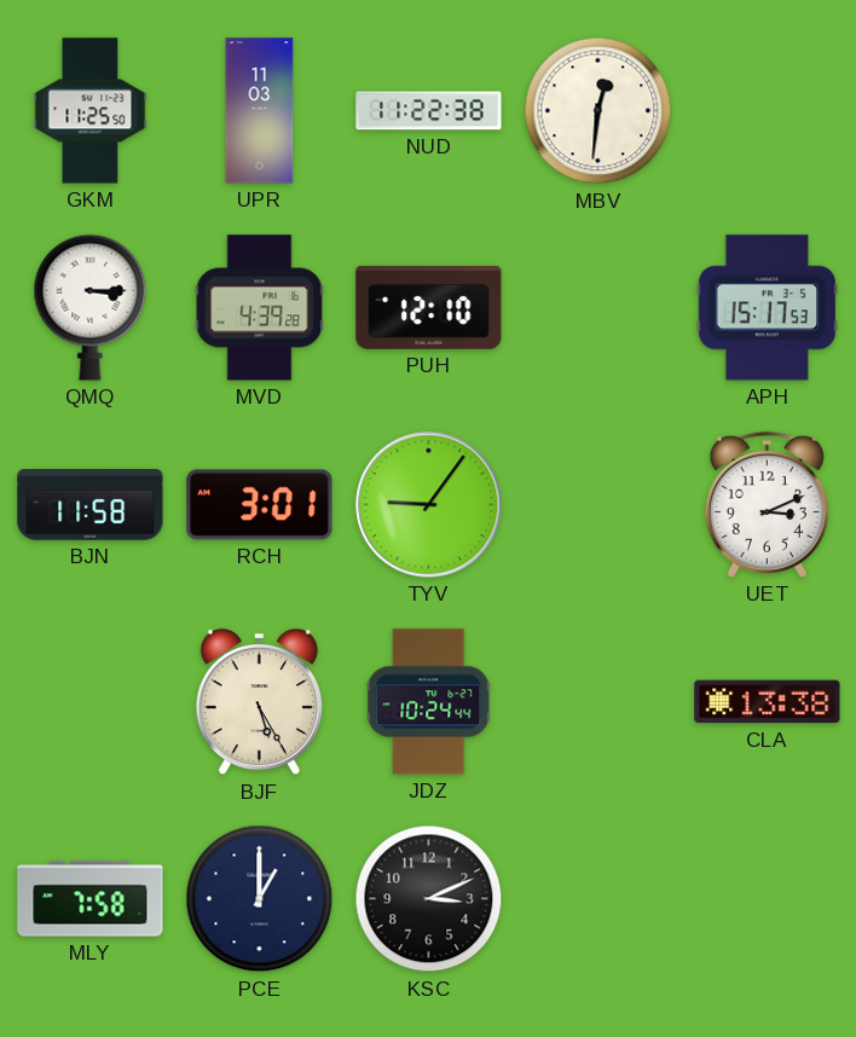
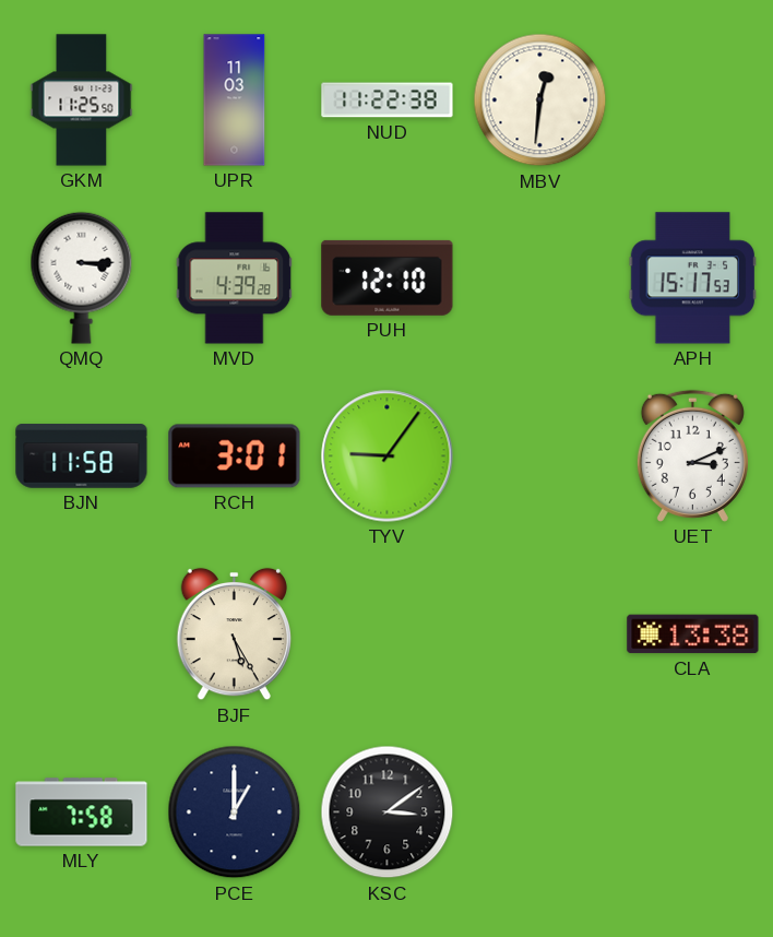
JDZ: 10:24 -> none (429, 702)
KSC: 3:11 -> 3:09 (388, 813)
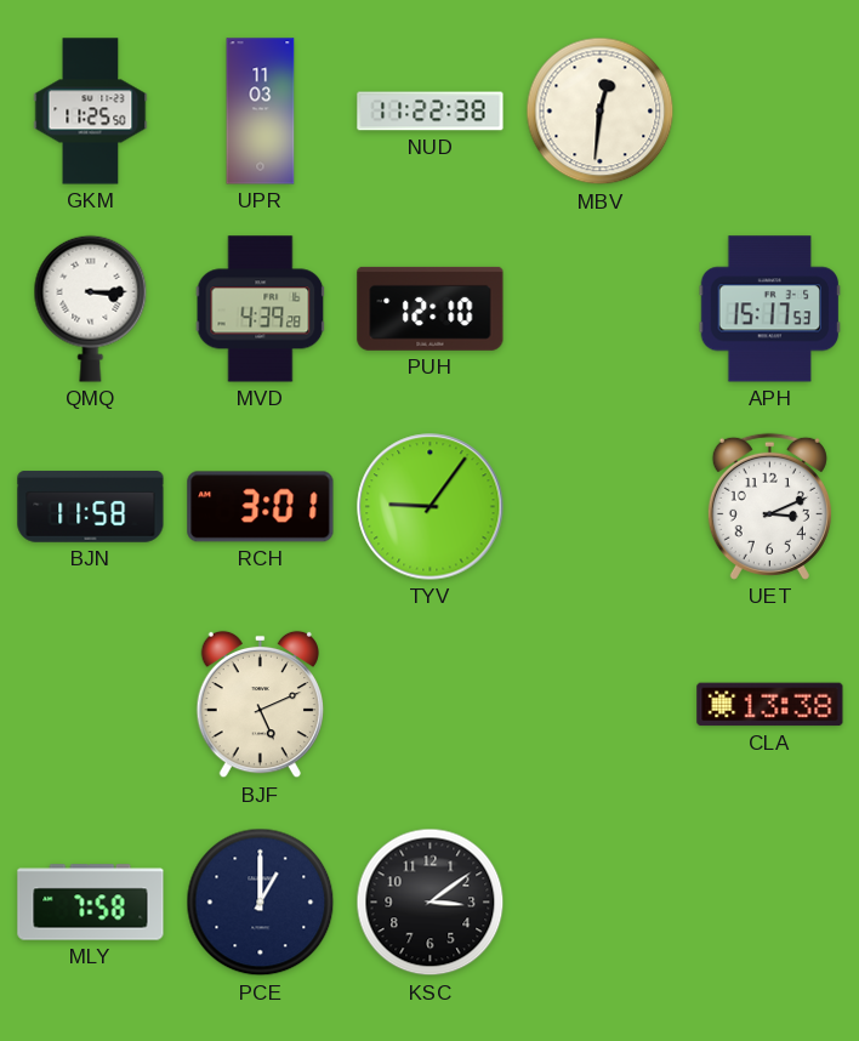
BJF: 5:25 -> 5:11 (260, 705)
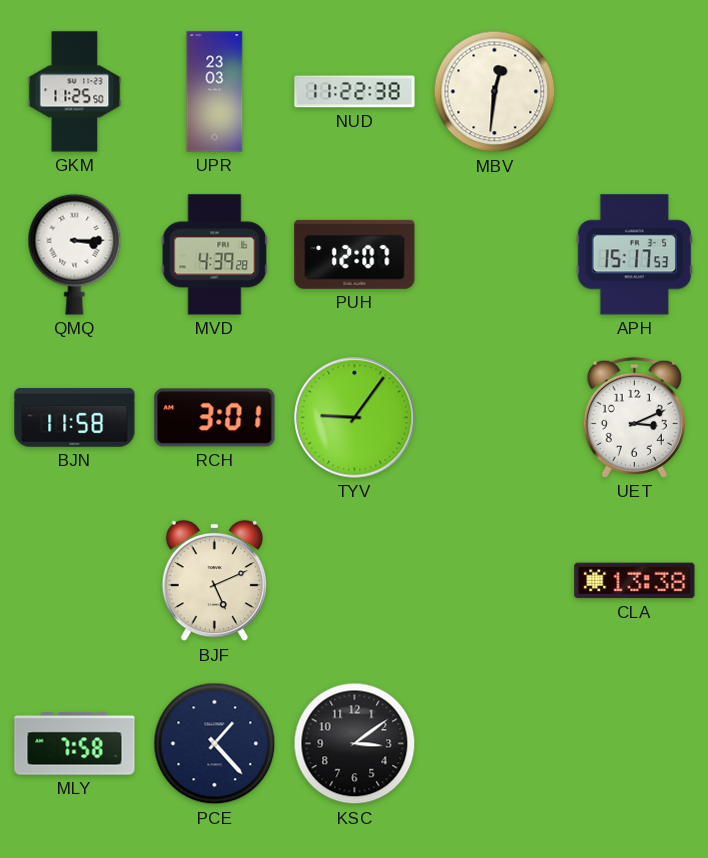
UPR: 11:03 -> 23:03 (215, 92)
PUH: 12:10 -> 12:07 (355, 254)
PCE: 1:00 -> 1:23 (215, 744)
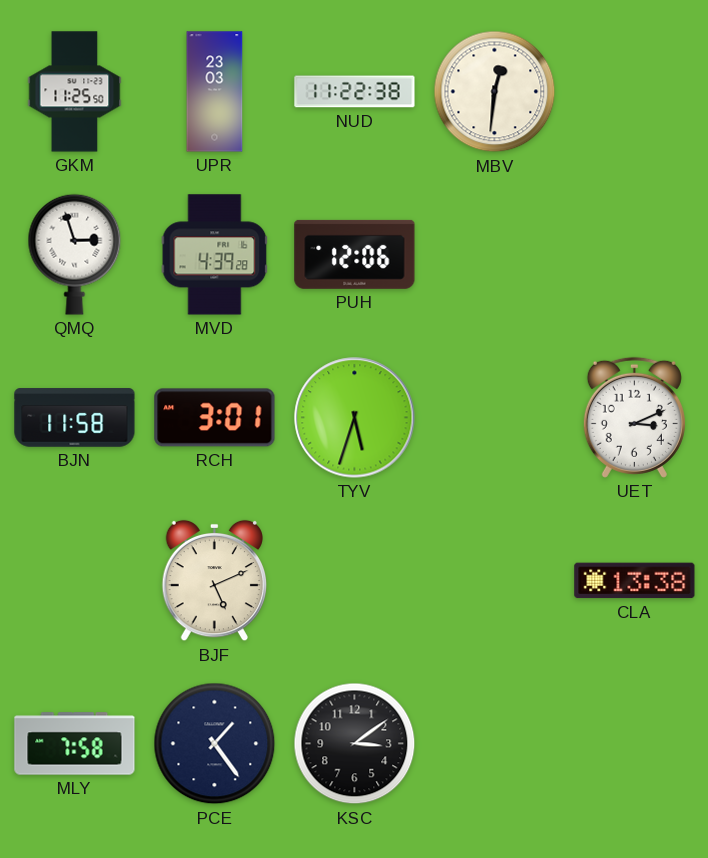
QMQ: 3:15 -> 2:57 (75, 254)
PUH: 12:07 -> 12:06 (355, 254)
APH: 15:17 -> none (635, 255)
TYV: 9:06 -> 5:33 (355, 418)
PCE: 1:23 -> 1:24 (215, 744)
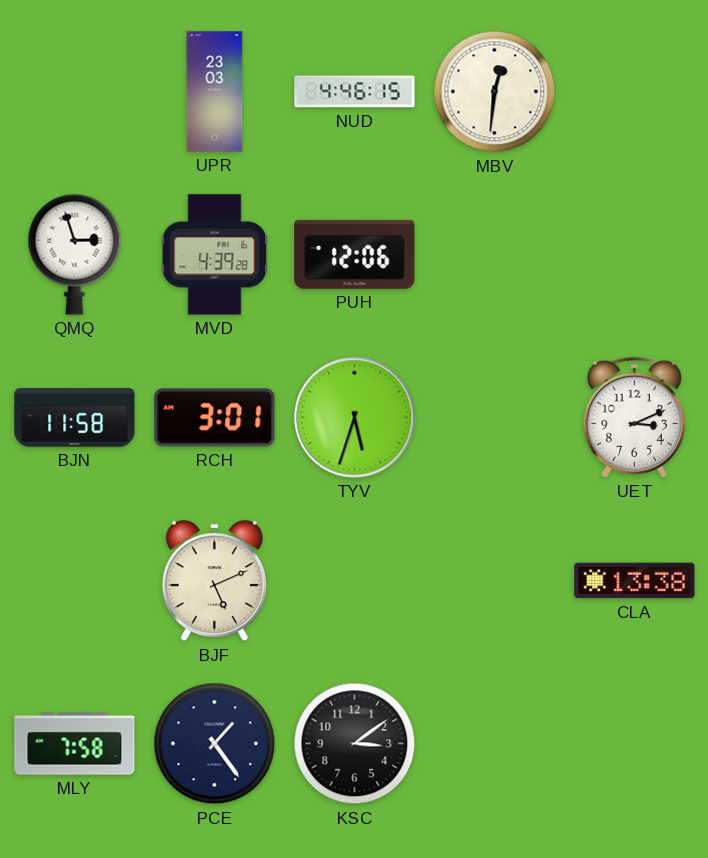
GKM: 11:25 -> none (75, 92)
NUD: 11:22 -> 4:46 (355, 92)
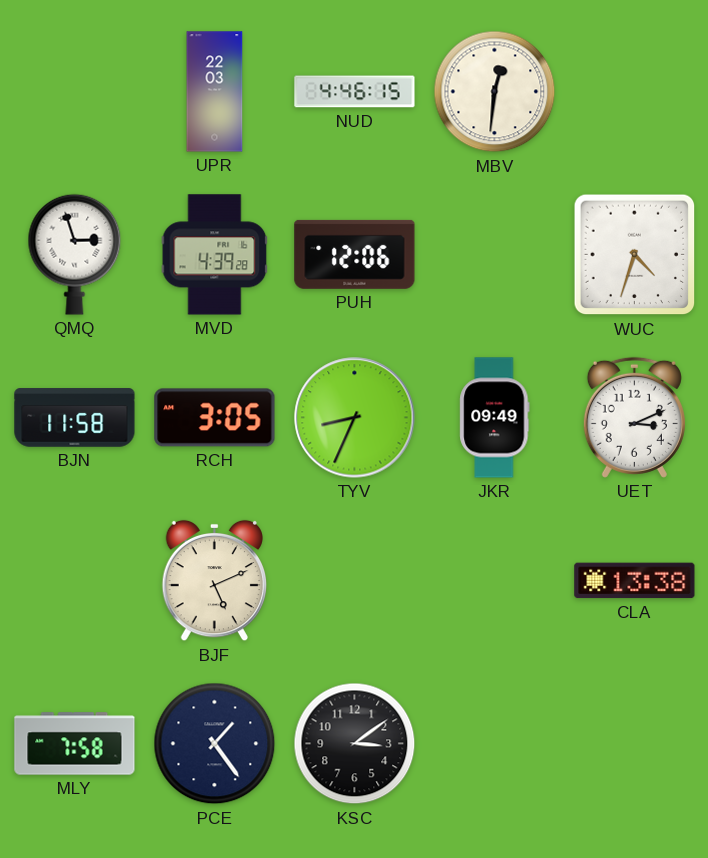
UPR: 23:03 -> 22:03 (215, 92)
WUC: none -> 4:33 (635, 255)
RCH: 3:01 -> 3:05 (215, 418)
TYV: 5:33 -> 8:34 (355, 418)
JKR: none -> 09:49 (495, 418)
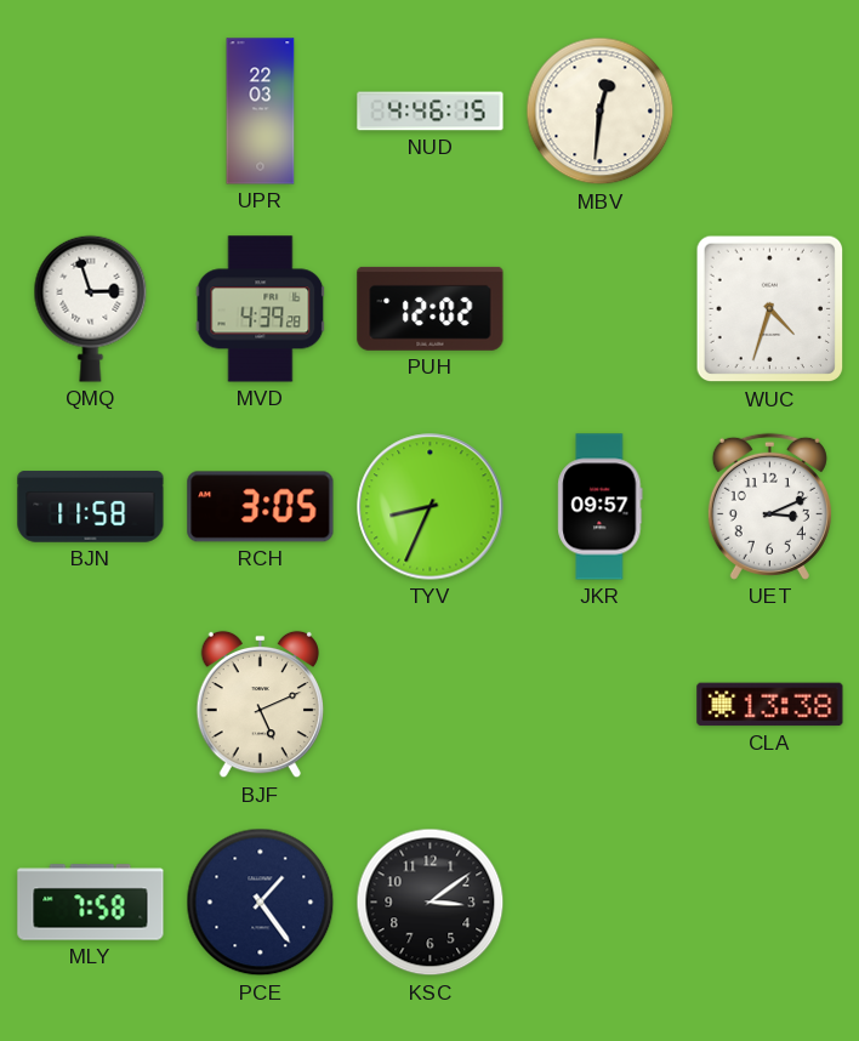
PUH: 12:06 -> 12:02 (431, 308)
JKR: 09:49 -> 09:57 (601, 507)
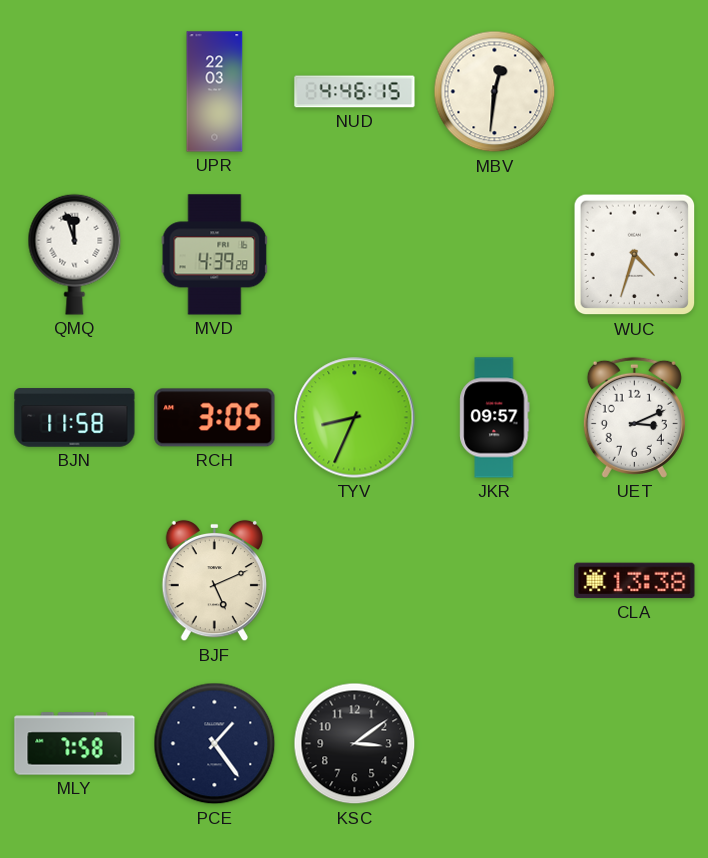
QMQ: 2:57 -> 11:57 (75, 254)
PUH: 12:02 -> none (431, 308)
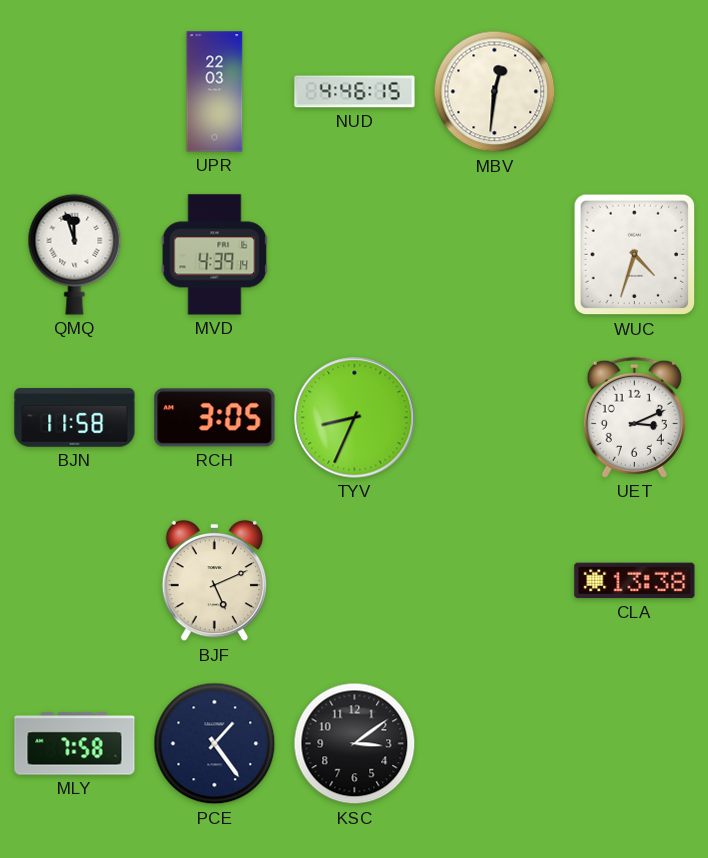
MVD: 4:39:28 -> 4:39:14 (215, 255)
JKR: 09:57 -> none (495, 418)
